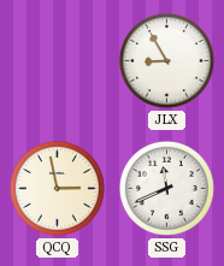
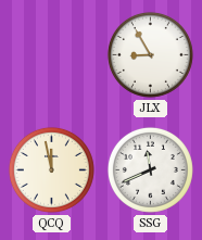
QCQ: 2:58 -> 11:58 (51, 169)
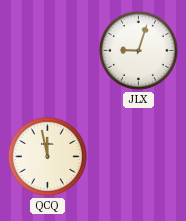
JLX: 8:55 -> 9:03 (138, 50)
SSG: 11:41 -> none (150, 169)
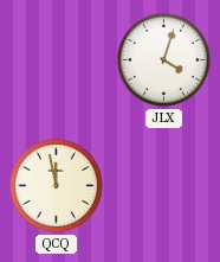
JLX: 9:03 -> 4:03 (163, 59)
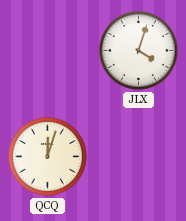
QCQ: 11:58 -> 12:03 (47, 156)
